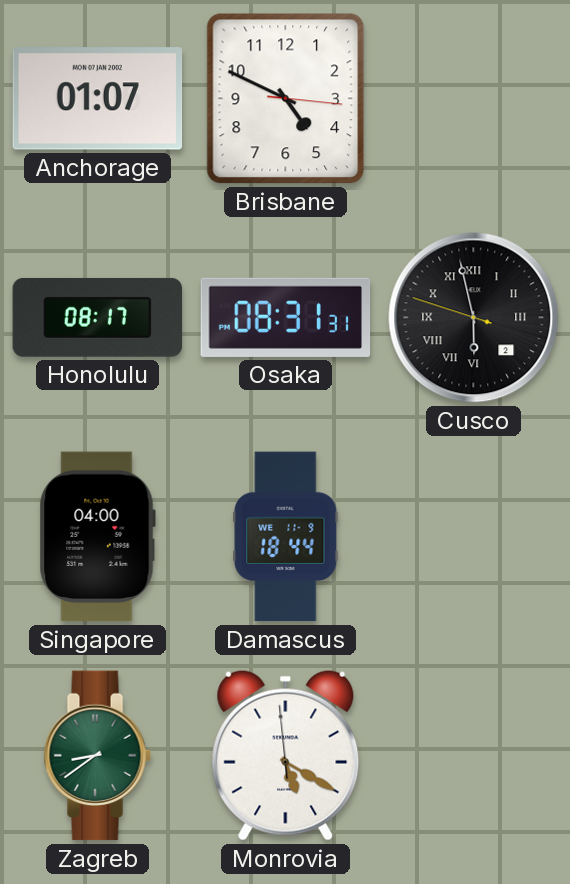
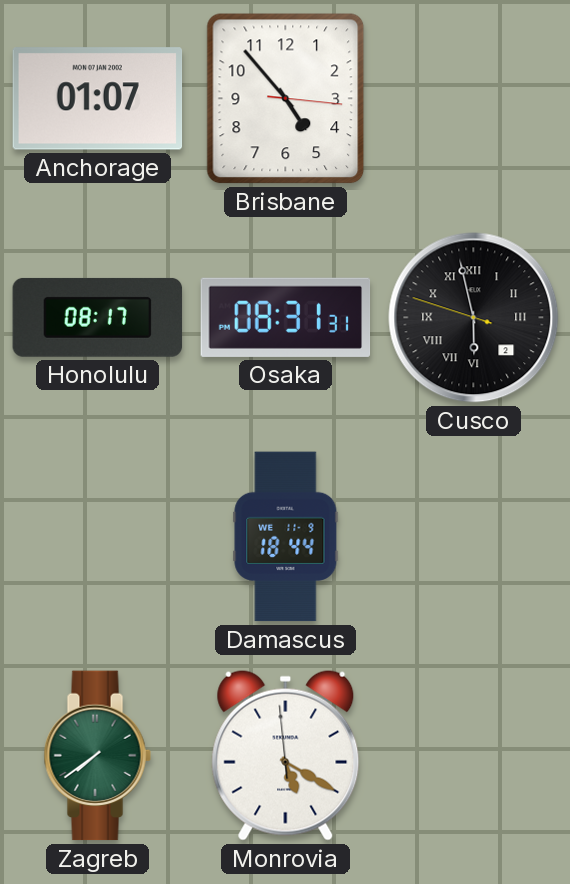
Brisbane: 4:49 -> 4:53 (286, 99)
Singapore: 04:00 -> none (97, 537)
Zagreb: 8:39 -> 7:39 (97, 756)
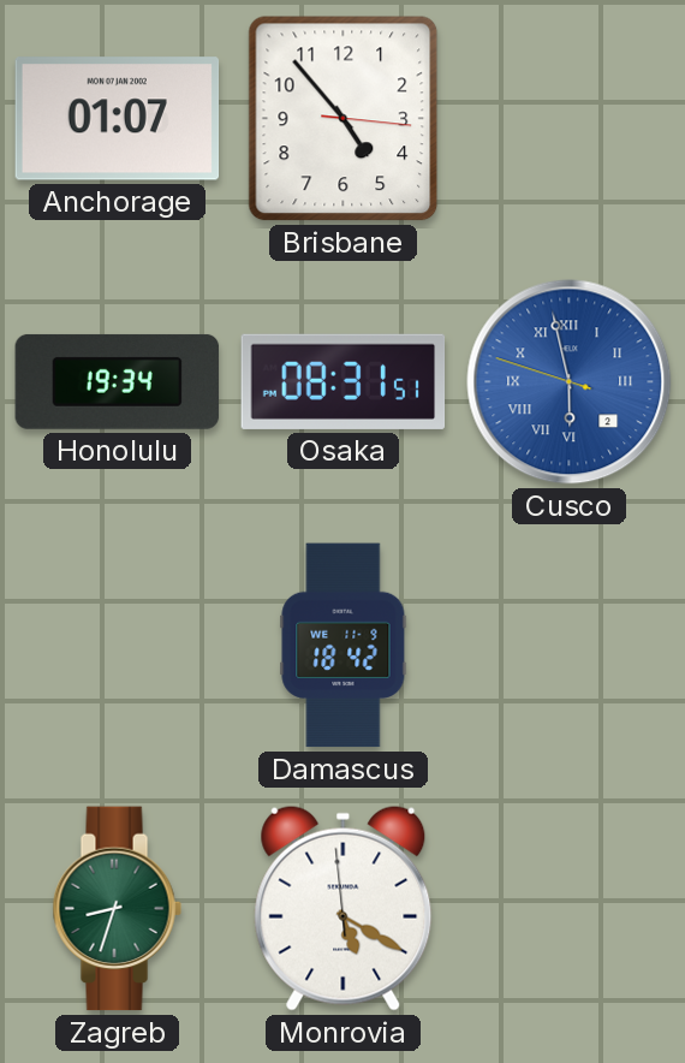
Honolulu: 08:17 -> 19:34 (118, 381)
Osaka: 08:31:31 -> 08:31:51 (344, 381)
Cusco dial: black -> blue (570, 382)
Damascus: 18:44 -> 18:42 (344, 646)
Zagreb: 7:39 -> 8:33 (117, 909)
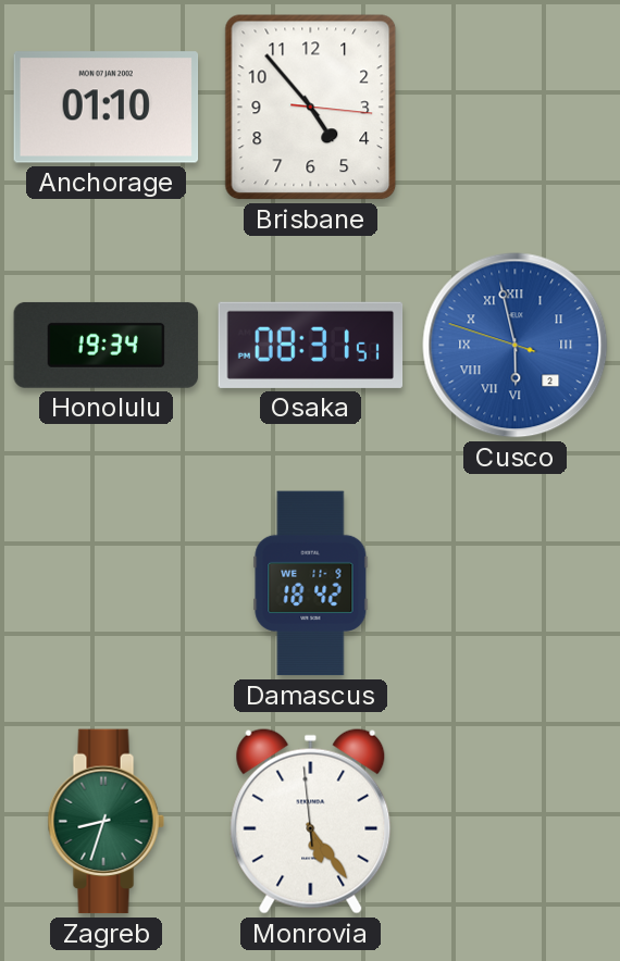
Anchorage: 01:07 -> 01:10 (107, 108)
Monrovia: 5:19 -> 5:23 (311, 821)
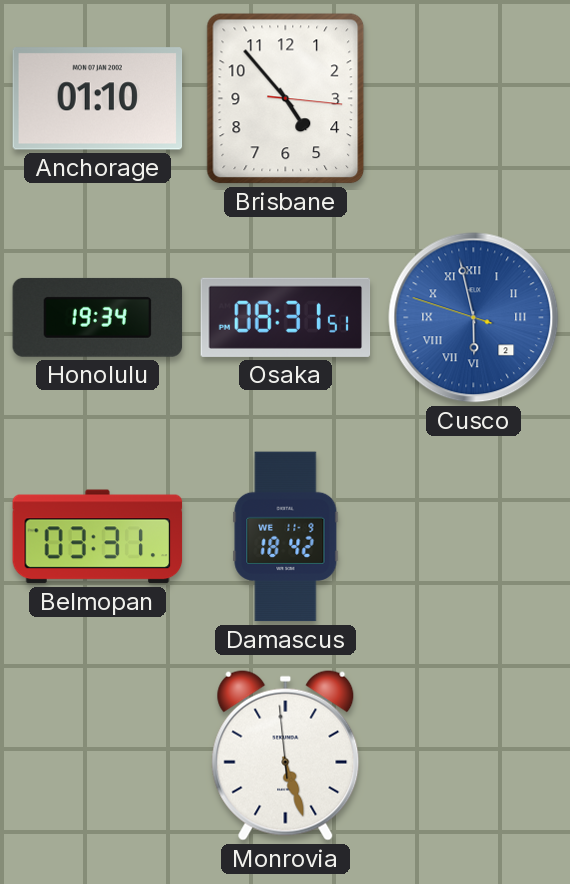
Belmopan: none -> 03:31 (98, 537)
Zagreb: 8:33 -> none (106, 822)
Monrovia: 5:23 -> 5:26 (286, 755)
